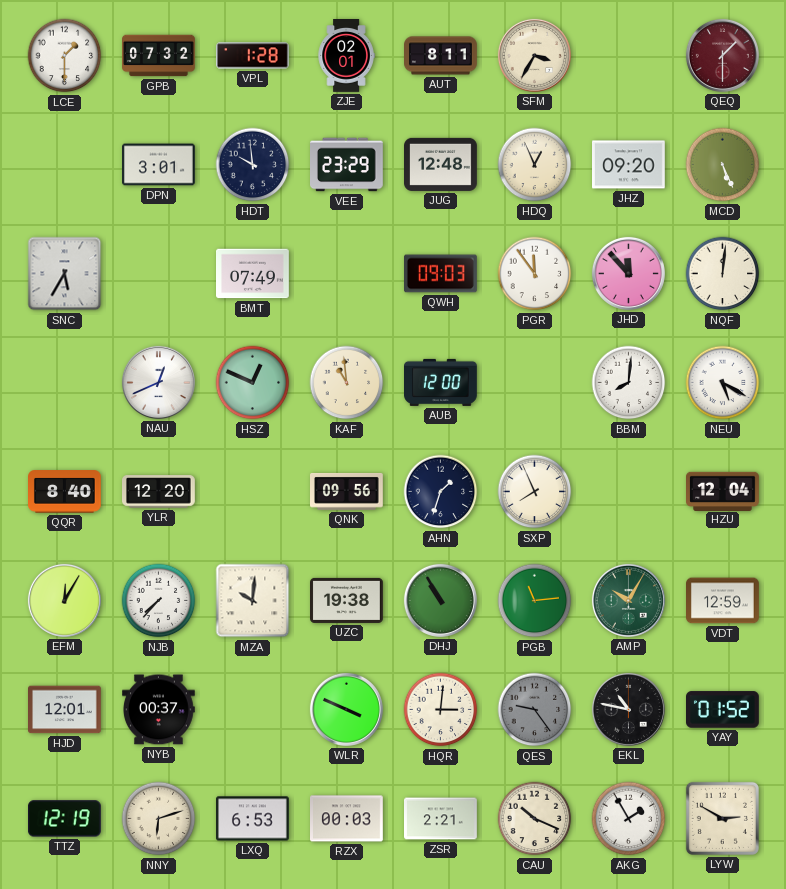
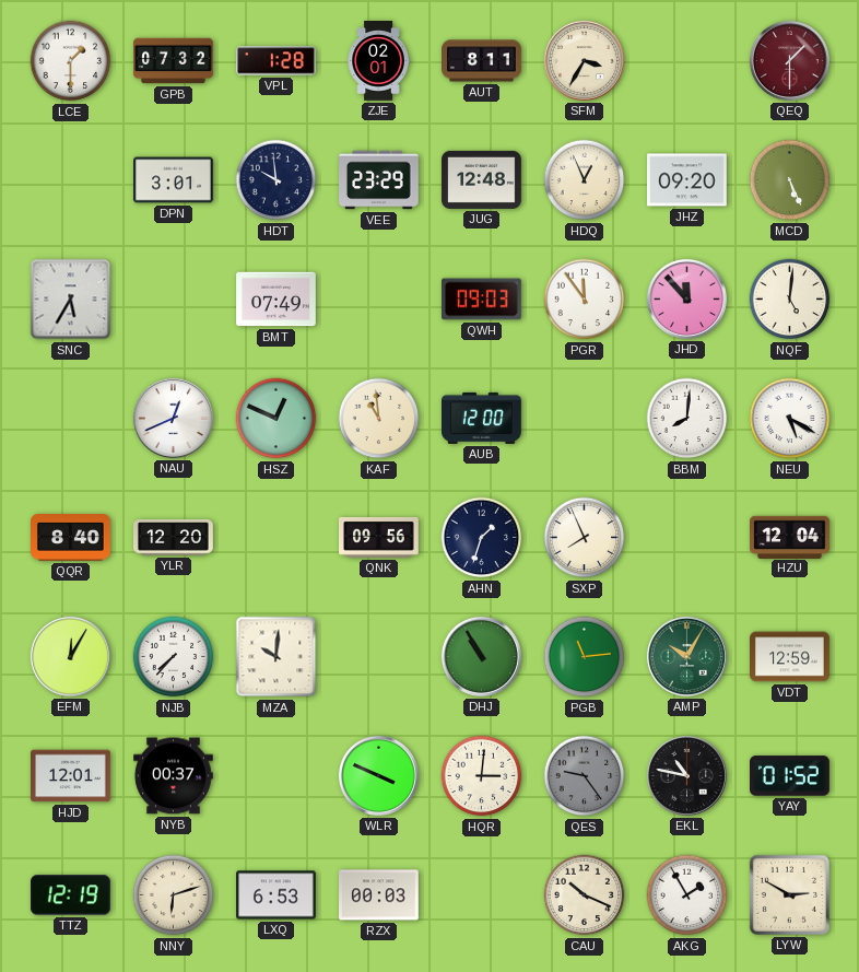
NQF: 12:01 -> 5:01 (790, 300)
UZC: 19:38 -> none (347, 600)
ZSR: 2:21 -> none (441, 819)
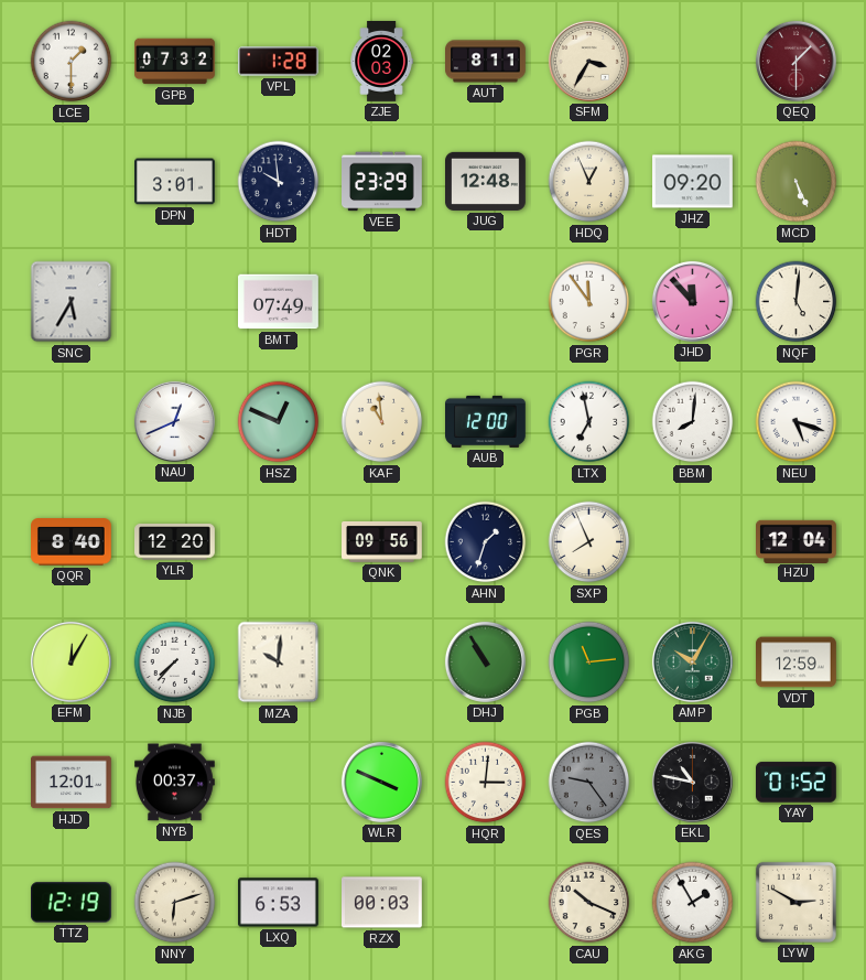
ZJE: 02:01 -> 02:03 (381, 62)
QWH: 09:03 -> none (482, 300)
LTX: none -> 6:58 (589, 422)
NEU: 5:20 -> 5:18 (797, 422)
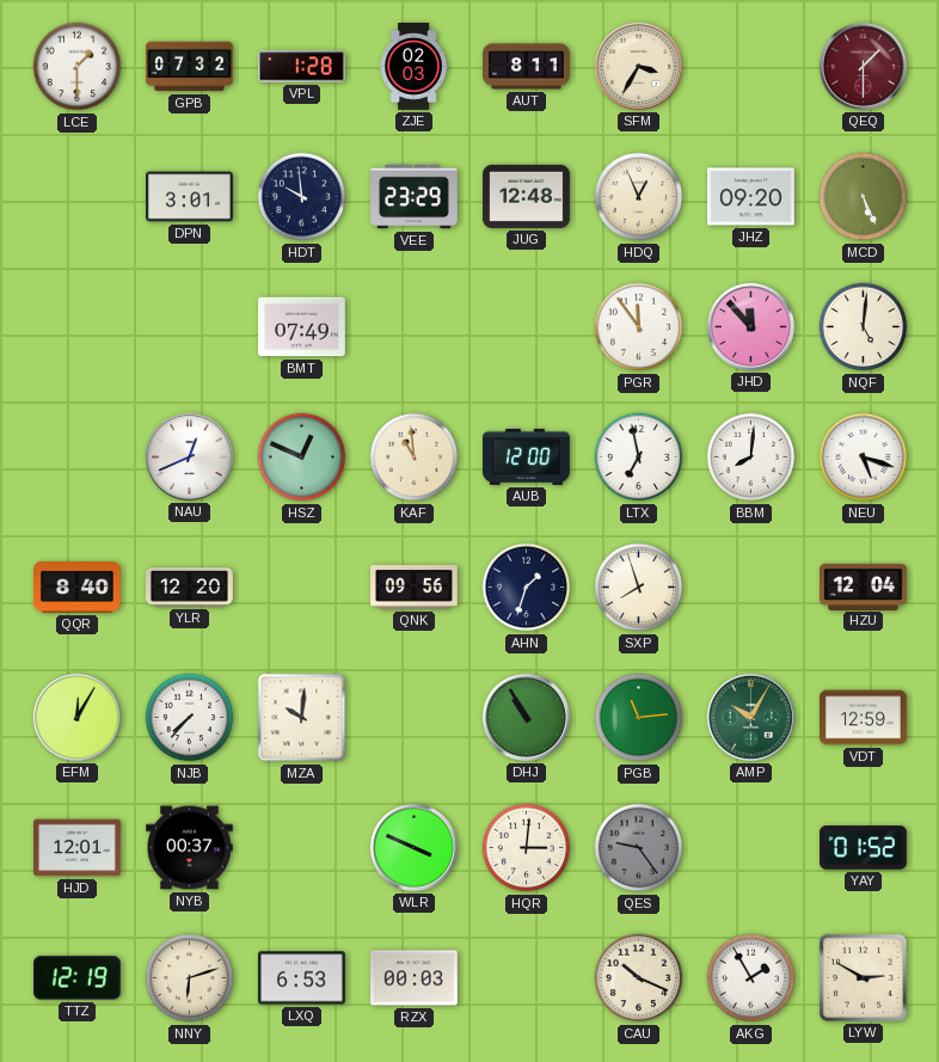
SNC: 5:35 -> none (72, 302)
SXP: 7:56 -> 7:57 (639, 588)
EKL: 10:47 -> none (692, 782)
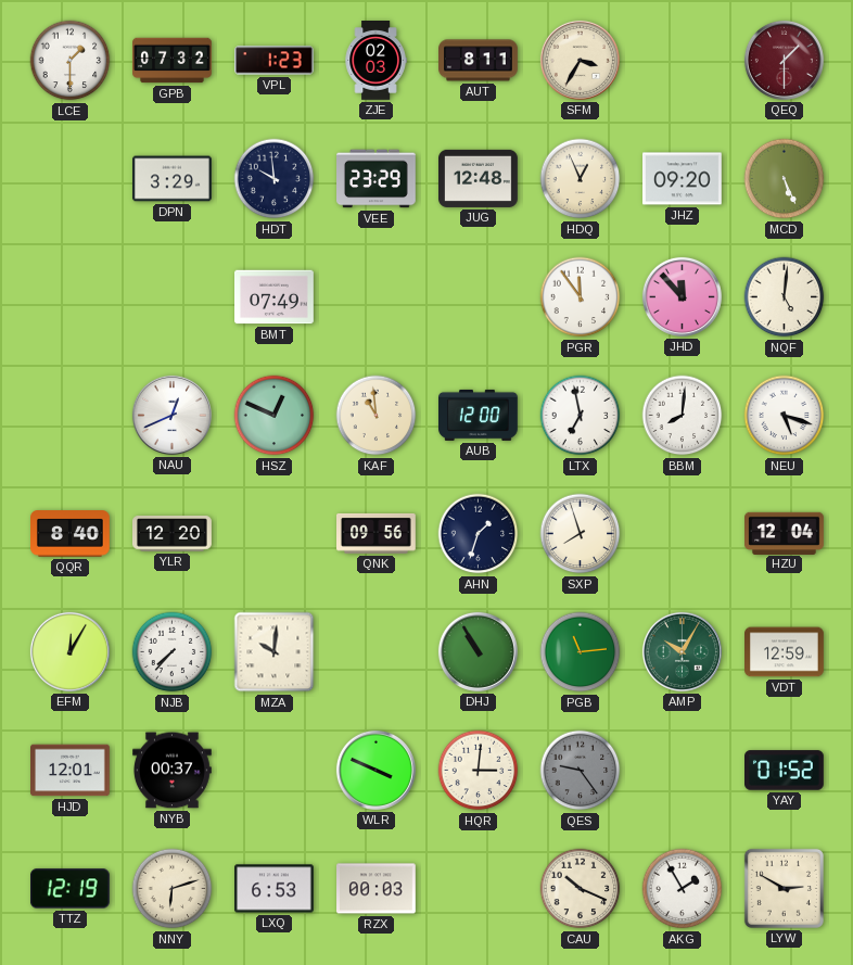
VPL: 1:28 -> 1:23 (275, 61)
DPN: 3:01 -> 3:29 (173, 179)
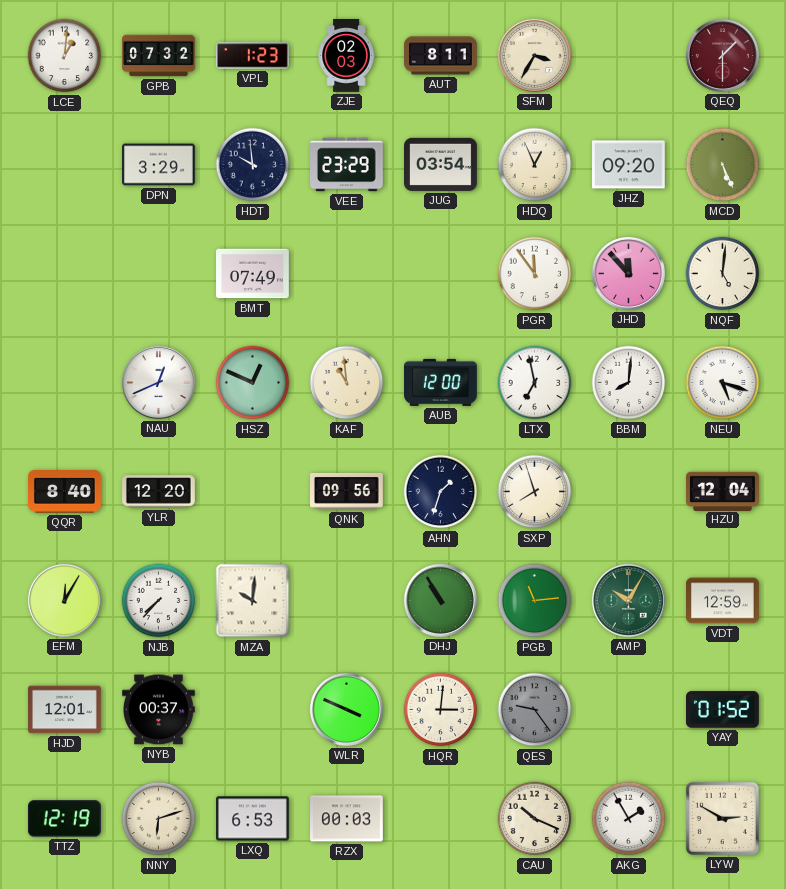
LCE: 1:30 -> 1:01 (65, 56)
JUG: 12:48 -> 03:54 (441, 164)
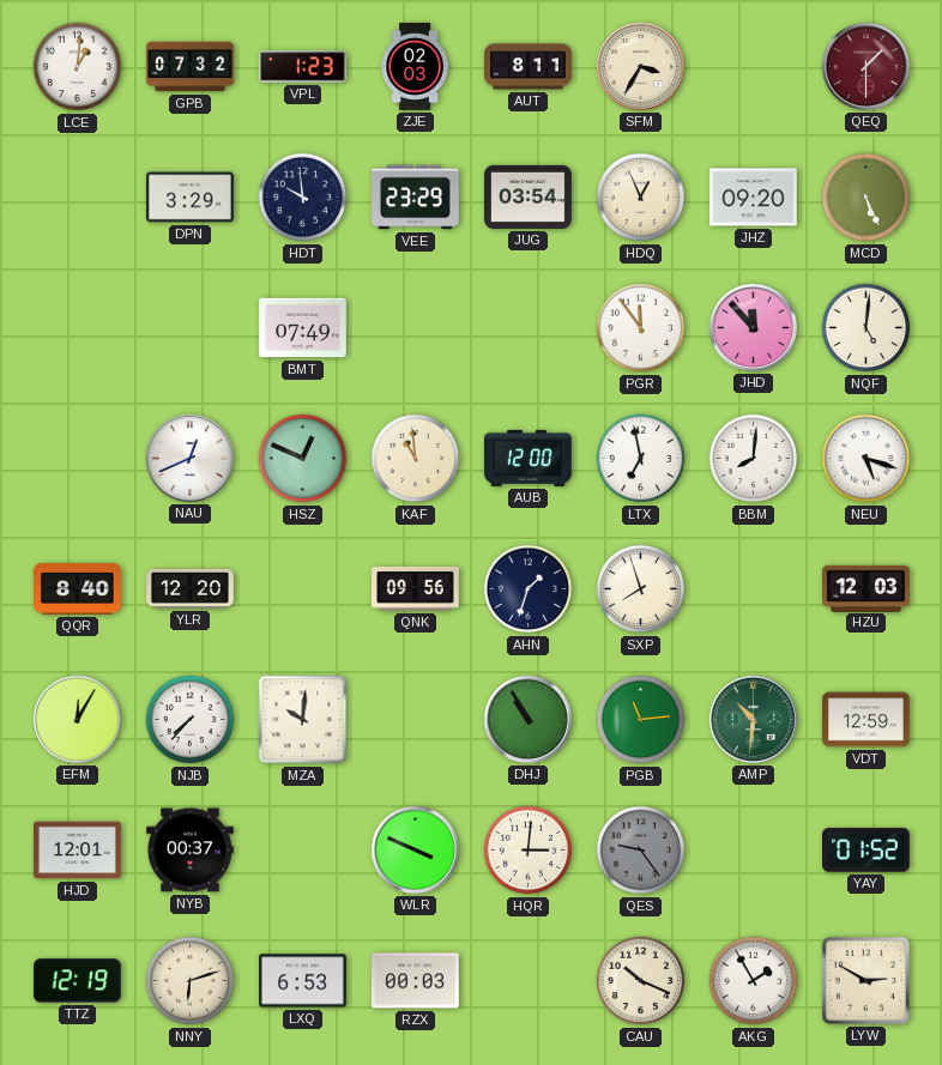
HZU: 12:04 -> 12:03 (866, 588)
AMP: 10:05 -> 10:31 (753, 719)
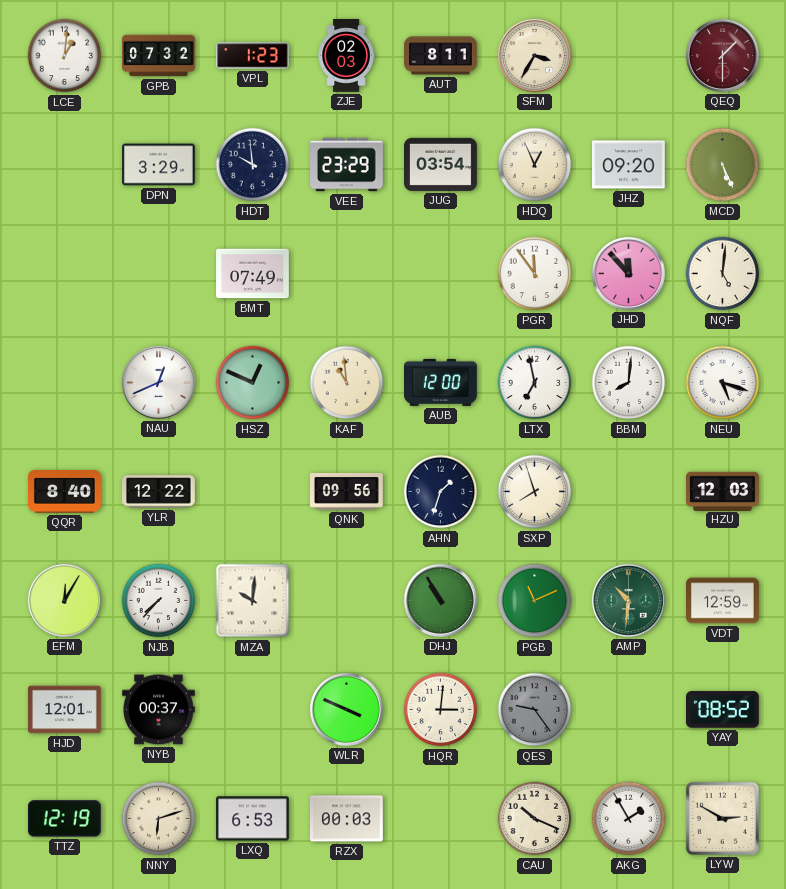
YLR: 12:20 -> 12:22 (159, 492)
PGB: 11:14 -> 11:11 (535, 601)
YAY: 01:52 -> 08:52 (723, 710)
